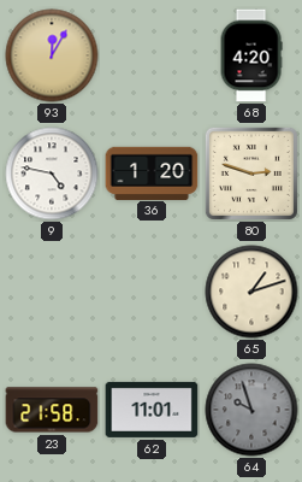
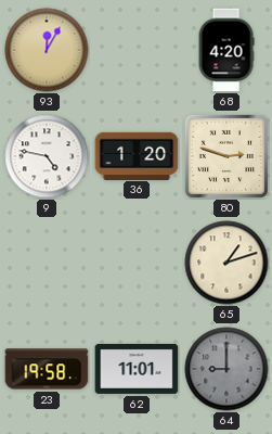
23: 21:58 -> 19:58 (47, 369)
64: 9:57 -> 9:00 (226, 369)
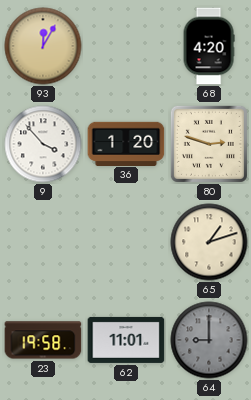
9: 4:47 -> 3:53 (43, 144)
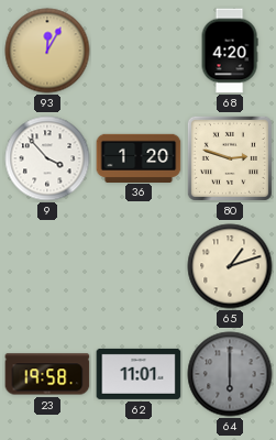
64: 9:00 -> 6:00 (230, 374)
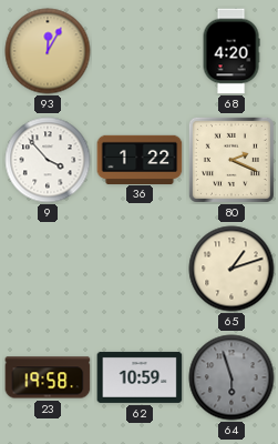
36: 1:20 -> 1:22 (140, 159)
80: 2:48 -> 2:19 (231, 160)
62: 11:01 -> 10:59 (140, 377)
64: 6:00 -> 5:57 (231, 377)
